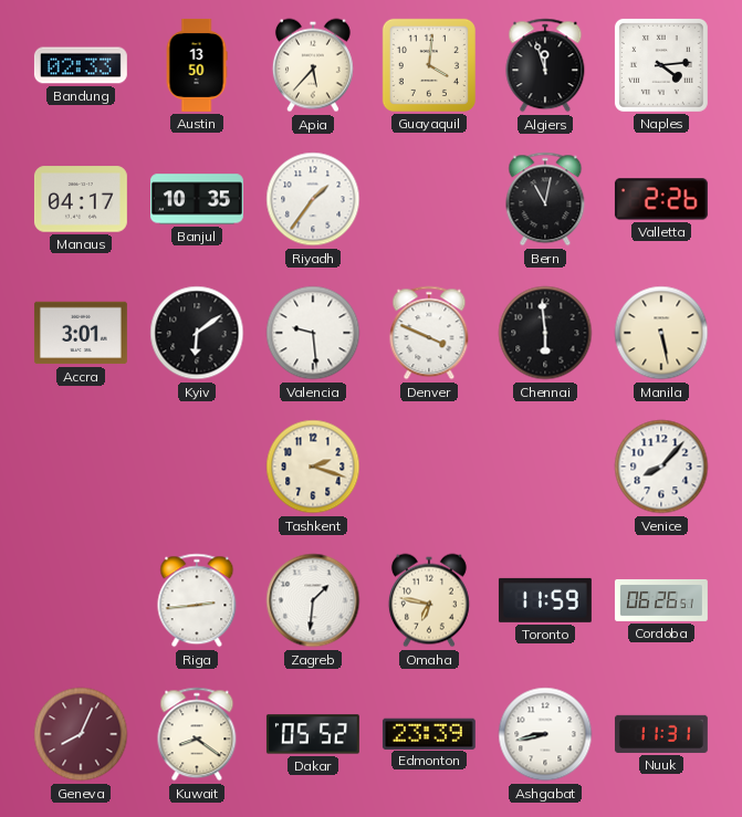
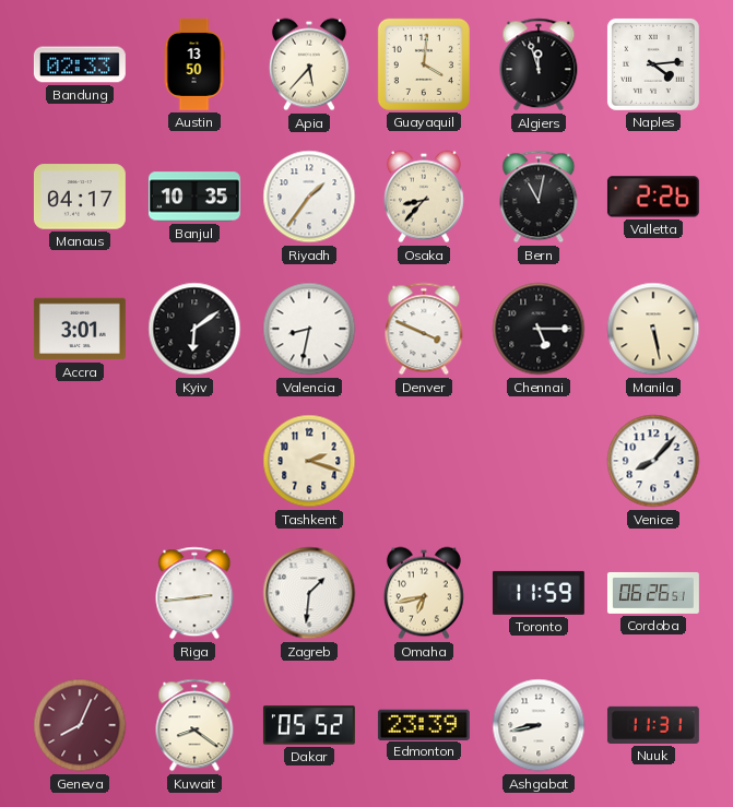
Osaka: none -> 8:37 (424, 197)
Valencia: 9:29 -> 8:32 (309, 329)
Chennai: 5:59 -> 5:15 (539, 329)
Omaha: 6:47 -> 6:43 (424, 593)
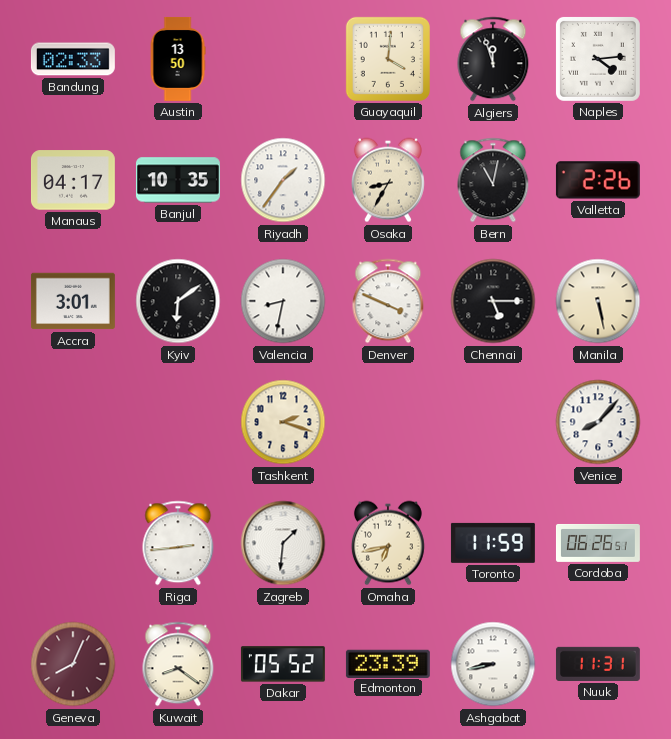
Apia: 5:37 -> none (309, 64)
Osaka: 8:37 -> 8:35 (388, 180)
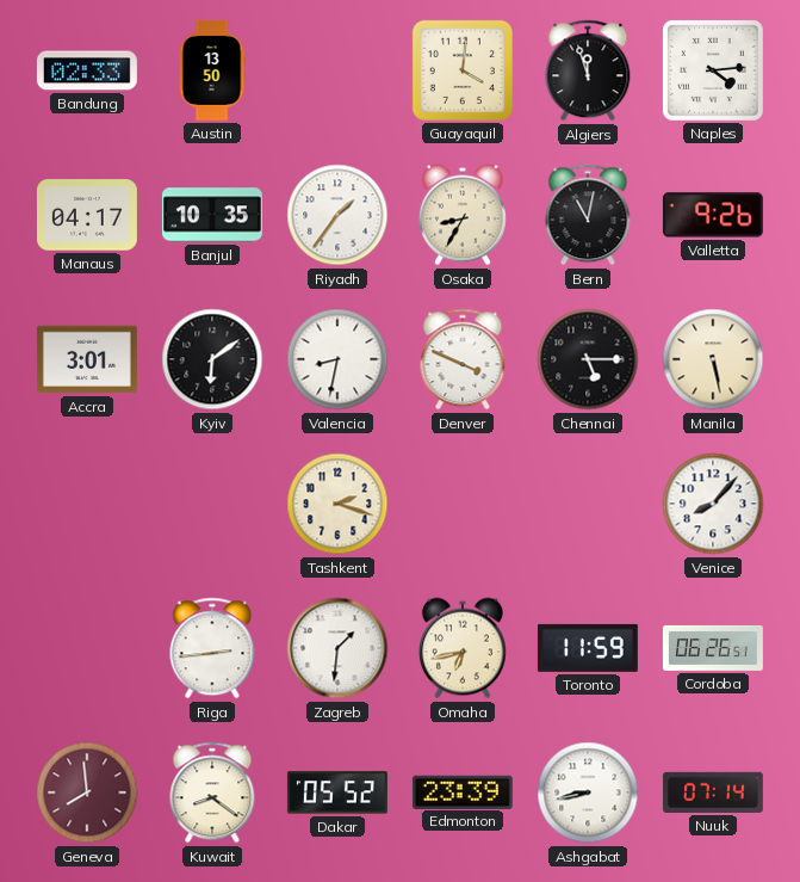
Valletta: 2:26 -> 9:26 (713, 215)
Geneva: 8:04 -> 7:59 (87, 792)
Nuuk: 11:31 -> 07:14 (713, 792)
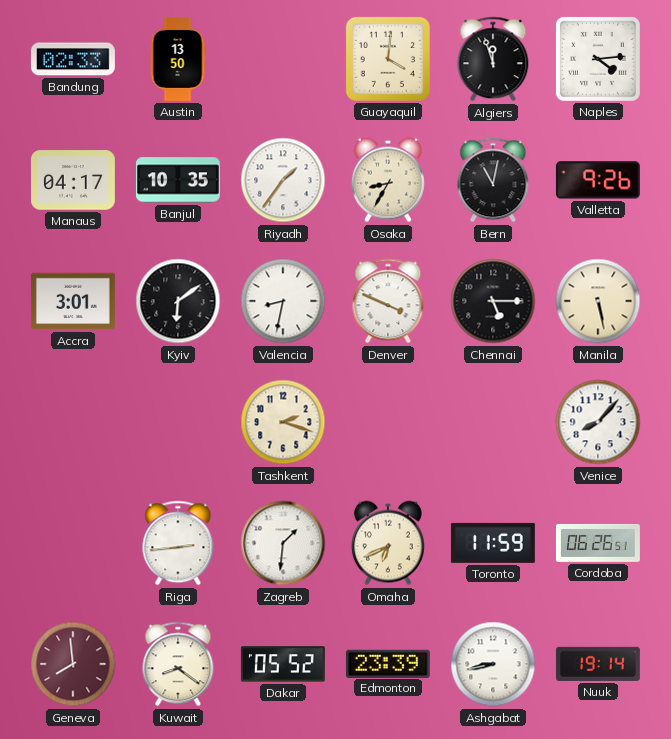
Omaha: 6:43 -> 6:41 (388, 543)
Nuuk: 07:14 -> 19:14 (598, 664)
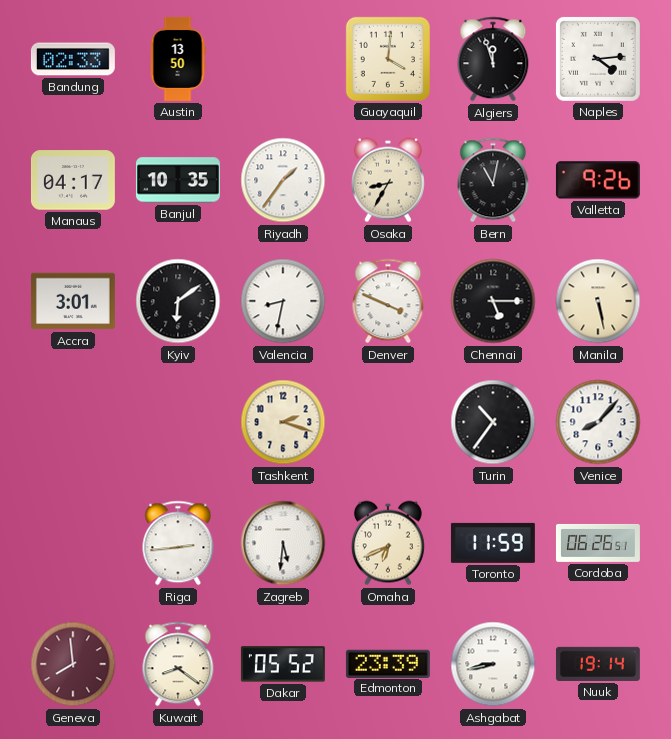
Turin: none -> 10:36 (493, 422)
Zagreb: 1:31 -> 5:31 (283, 543)
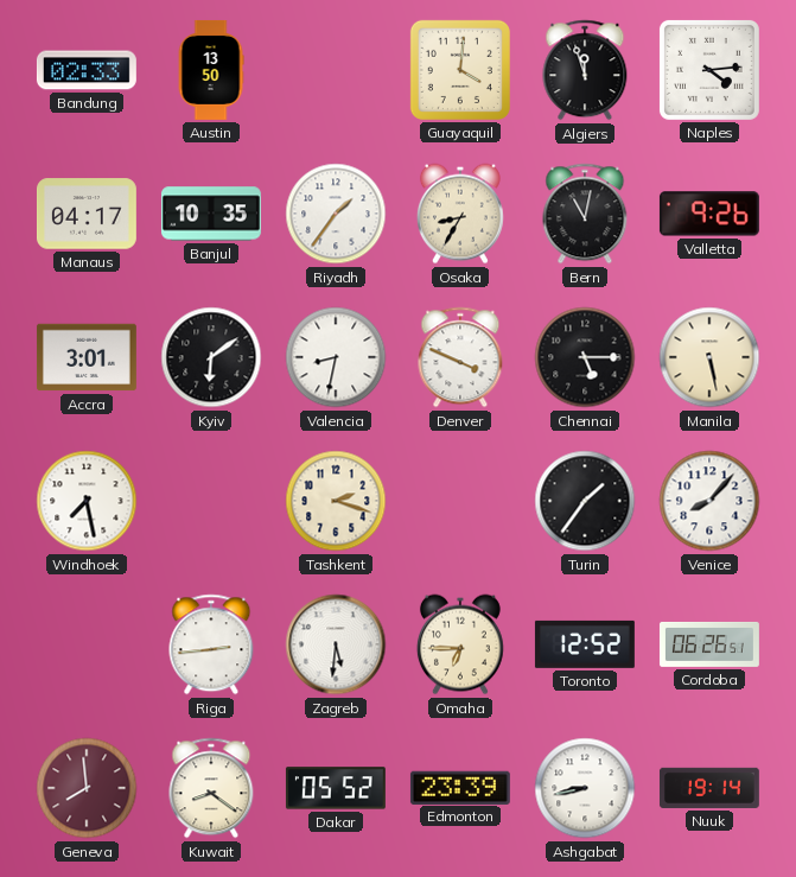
Windhoek: none -> 7:28 (87, 501)
Turin: 10:36 -> 1:36 (585, 501)
Omaha: 6:41 -> 6:45 (460, 644)
Toronto: 11:59 -> 12:52 (585, 644)
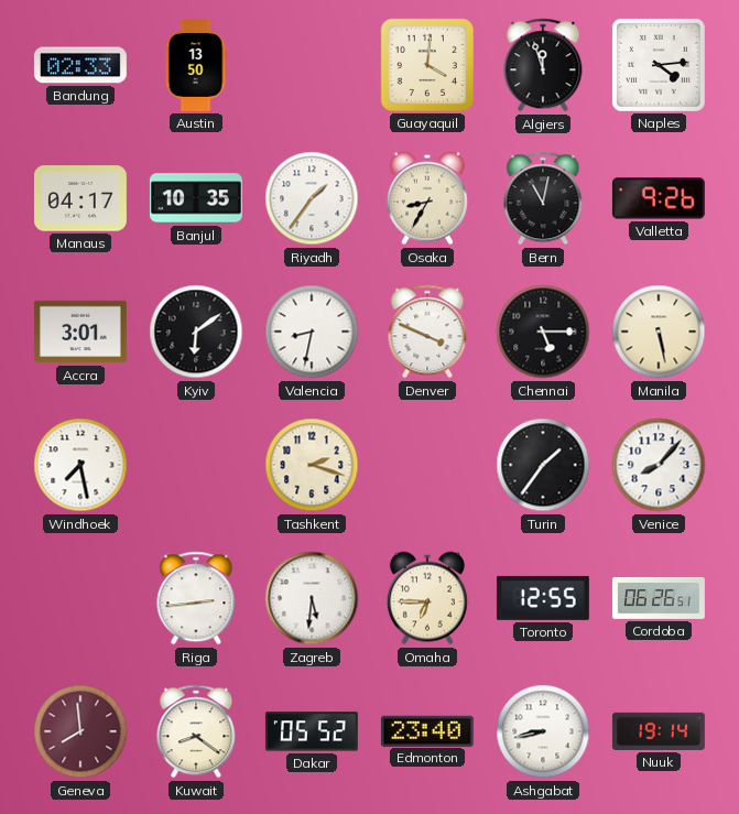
Toronto: 12:52 -> 12:55 (543, 598)
Edmonton: 23:39 -> 23:40 (427, 730)
